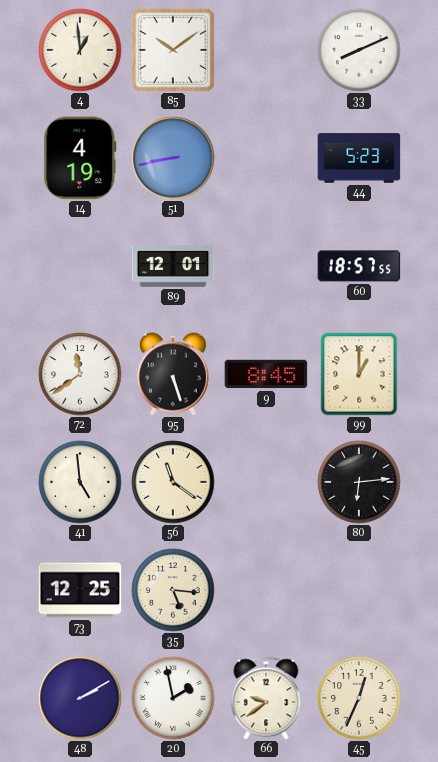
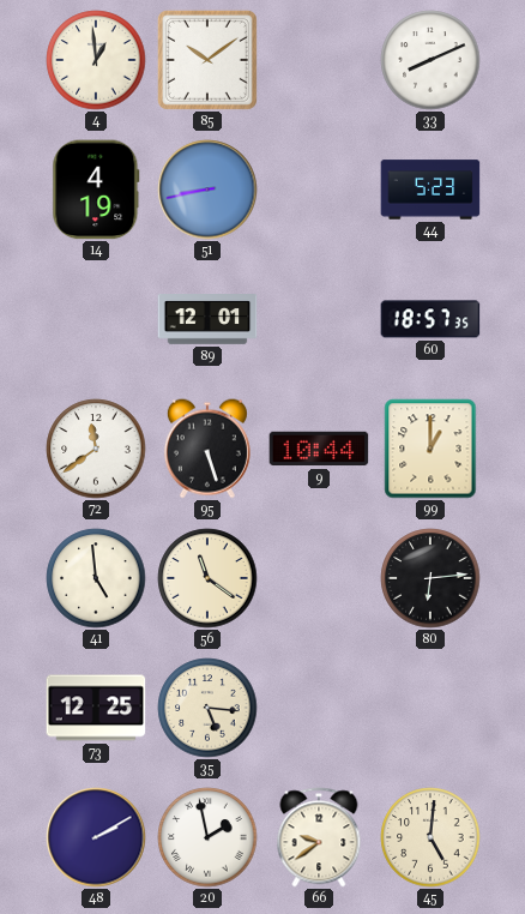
60: 18:57:55 -> 18:57:35 (430, 319)
9: 8:45 -> 10:44 (319, 449)
45: 12:34 -> 5:01 (430, 837)
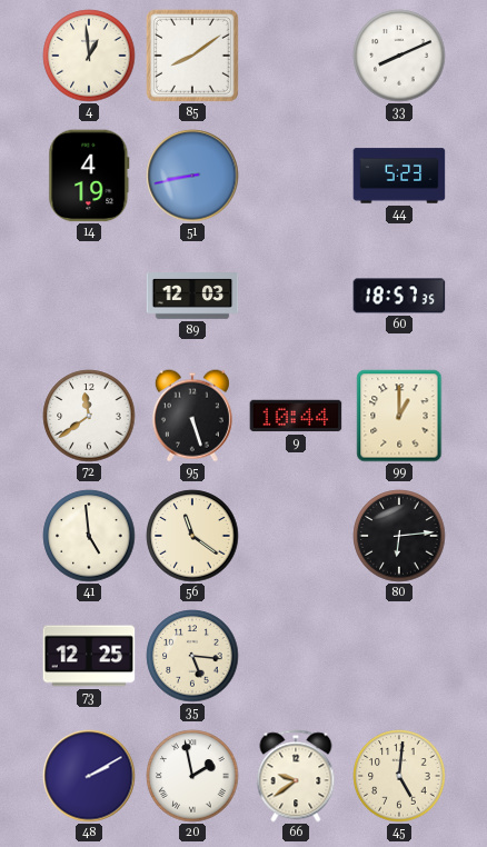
85: 10:09 -> 8:09 (192, 56)
89: 12:01 -> 12:03 (192, 297)
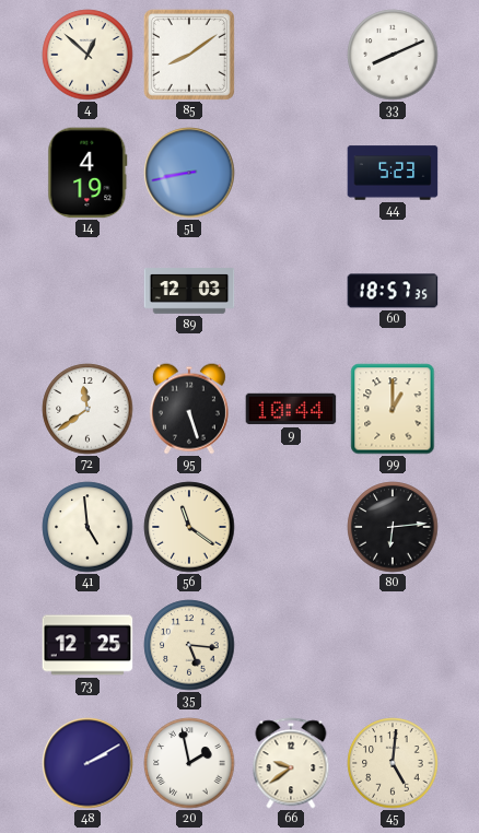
4: 12:59 -> 12:52 (87, 55)
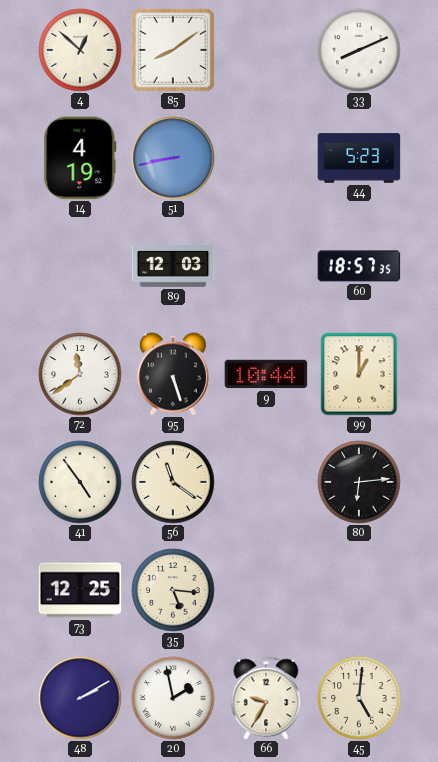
41: 4:59 -> 4:54 (80, 482)
66: 9:39 -> 9:35 (266, 698)
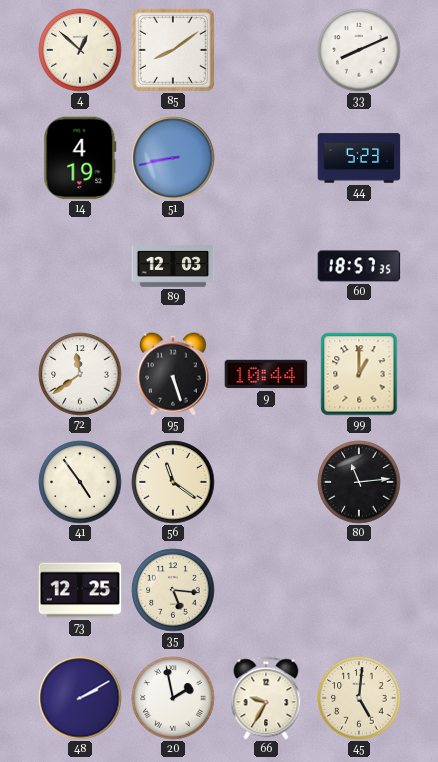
80: 6:14 -> 11:14 (359, 482)
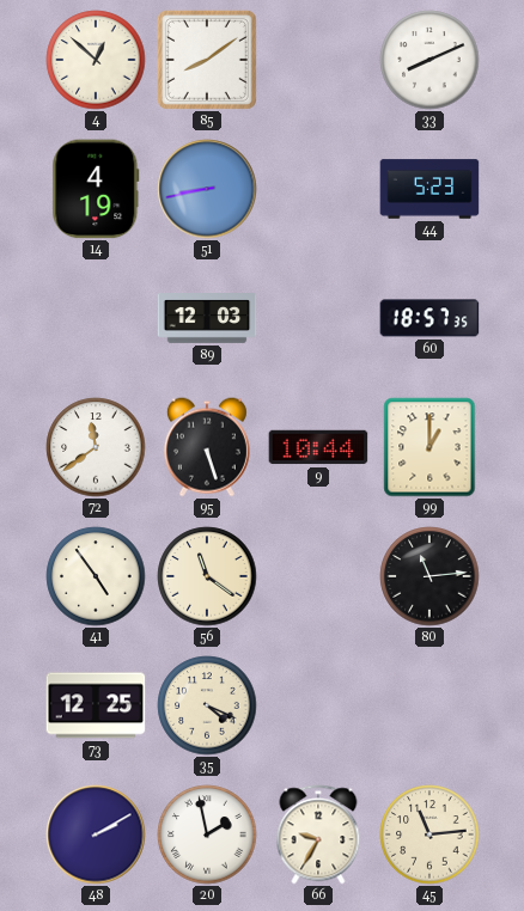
35: 5:16 -> 4:19 (207, 705)
45: 5:01 -> 11:14 (429, 834)
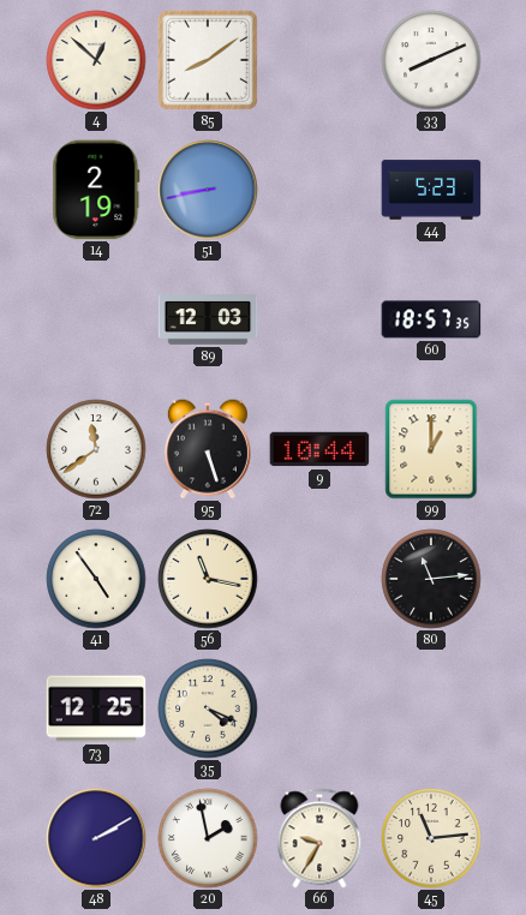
14: 4:19 -> 2:19 (96, 190)
56: 11:21 -> 11:17 (208, 579)
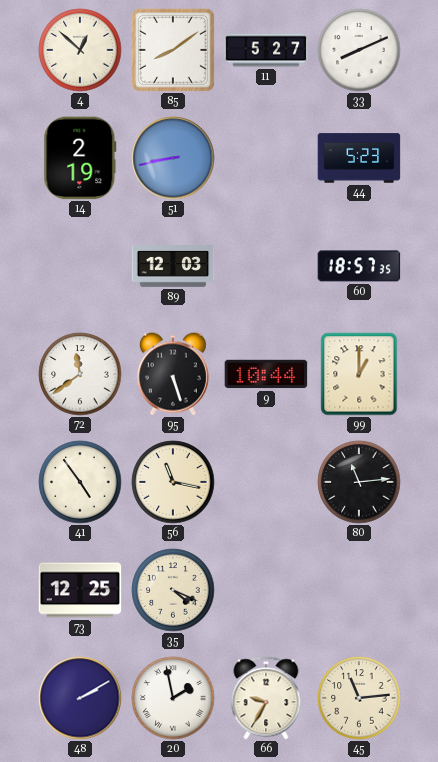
11: none -> 5:27 (266, 50)
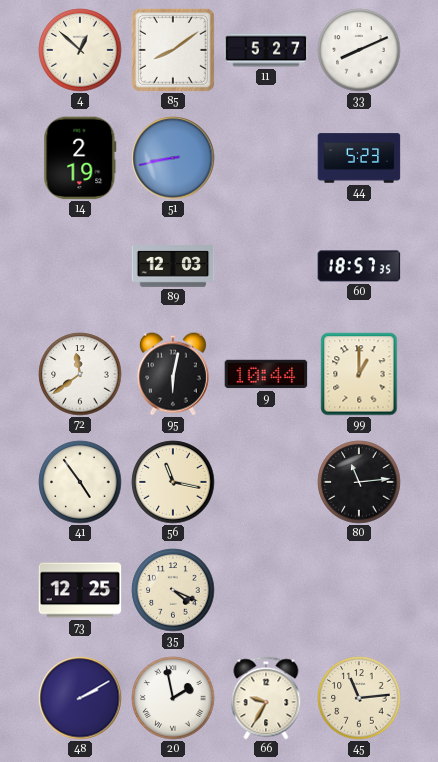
95: 5:27 -> 6:02 (173, 374)
